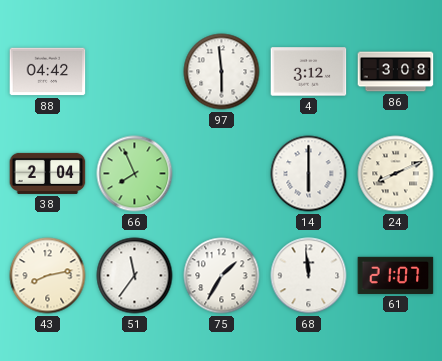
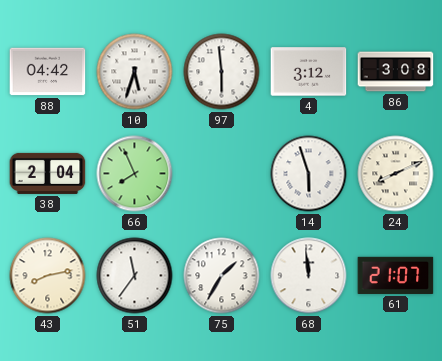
10: none -> 5:33 (135, 72)
14: 6:00 -> 5:57 (309, 174)
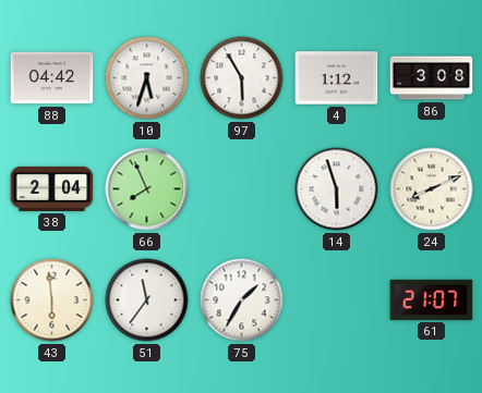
97: 5:59 -> 5:55 (242, 78)
4: 3:12 -> 1:12 (337, 78)
43: 8:13 -> 5:59 (52, 300)
68: 11:59 -> none (309, 276)
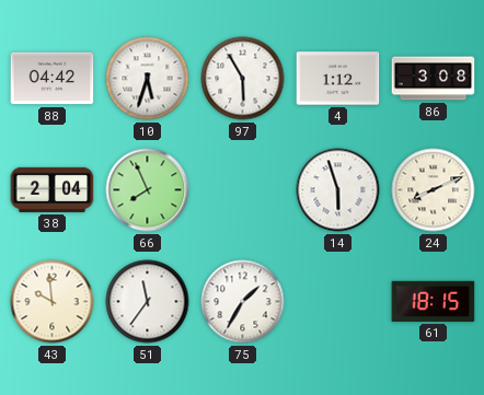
43: 5:59 -> 9:59 (53, 302)
61: 21:07 -> 18:15 (434, 301)
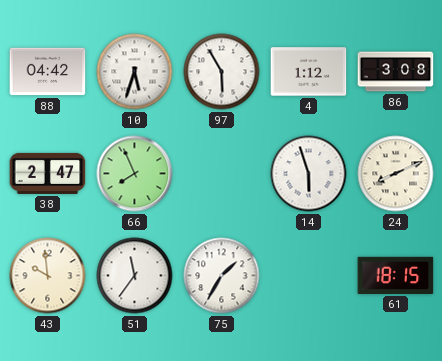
38: 2:04 -> 2:47 (48, 173)
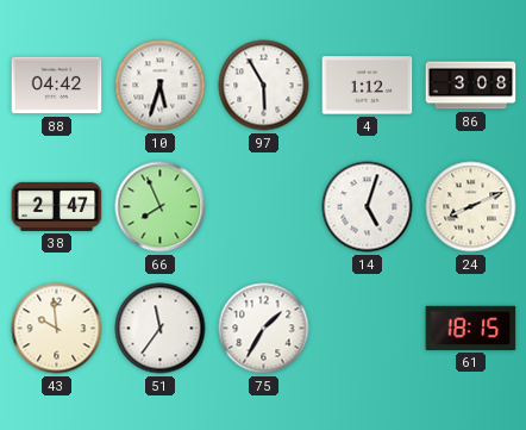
14: 5:57 -> 5:03 (368, 207)
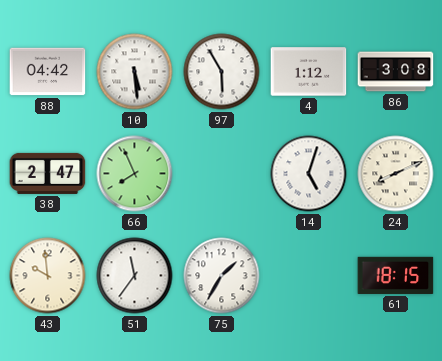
10: 5:33 -> 5:29 (135, 72)
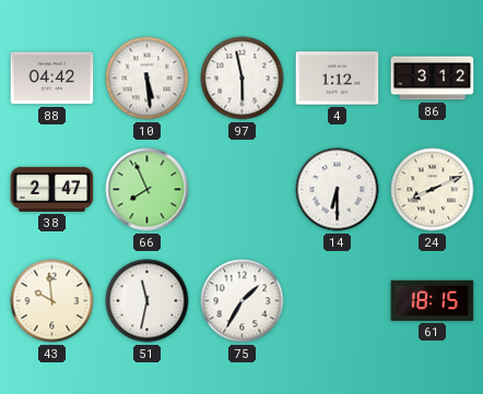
97: 5:55 -> 5:58 (243, 79)
86: 3:08 -> 3:12 (433, 79)
14: 5:03 -> 6:30 (338, 190)
51: 11:36 -> 11:32 (148, 301)
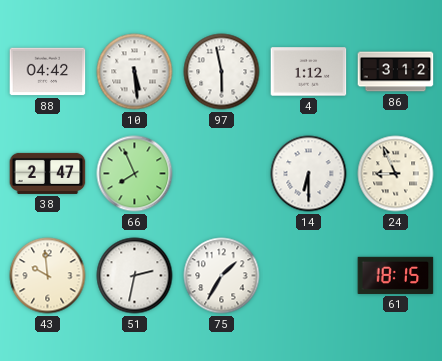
24: 8:11 -> 8:56 (396, 174)
51: 11:32 -> 2:32 (135, 276)
